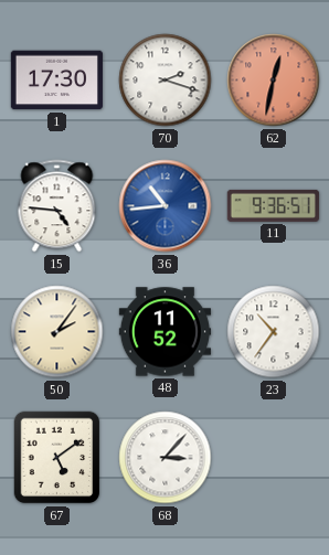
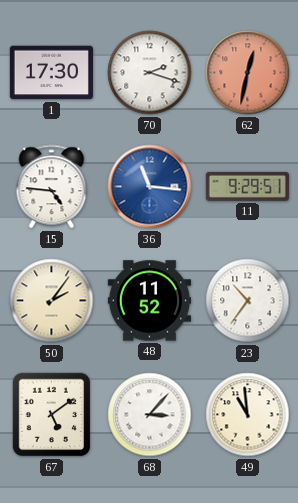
36: 10:44 -> 11:16 (150, 187)
11: 9:36 -> 9:29 (247, 186)
49: none -> 10:59 (248, 415)
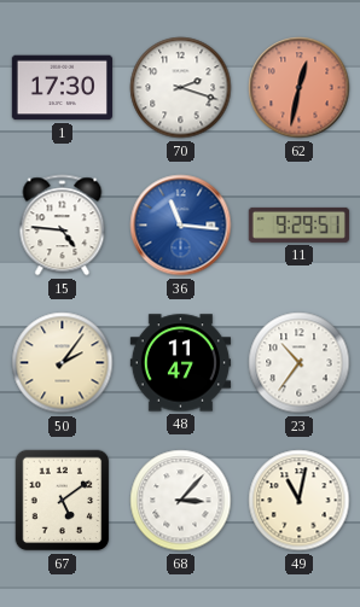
48: 11:52 -> 11:47 (180, 363)
49: 10:59 -> 11:02 (300, 501)
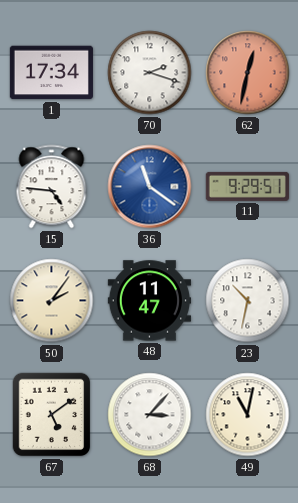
1: 17:30 -> 17:34 (51, 73)
36: 11:16 -> 11:21 (150, 187)
23: 10:36 -> 10:32 (248, 301)
